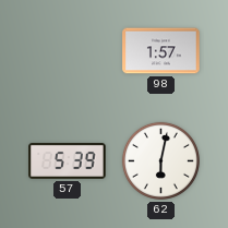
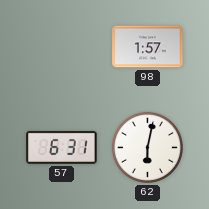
57: 5:39 -> 6:31 (62, 147)
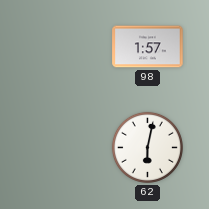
57: 6:31 -> none (62, 147)
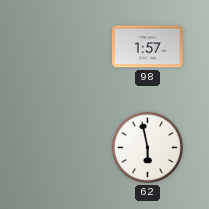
62: 6:02 -> 5:58 (147, 147)
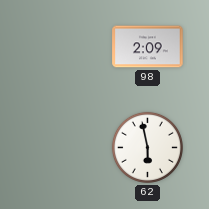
98: 1:57 -> 2:09 (148, 47)
